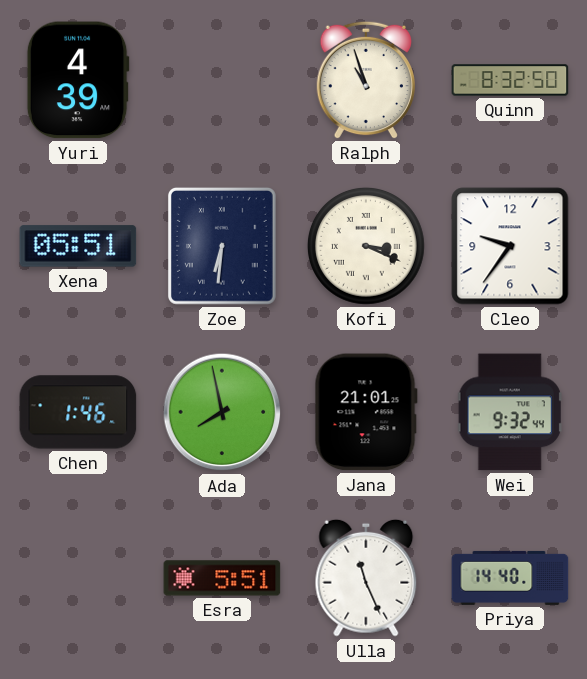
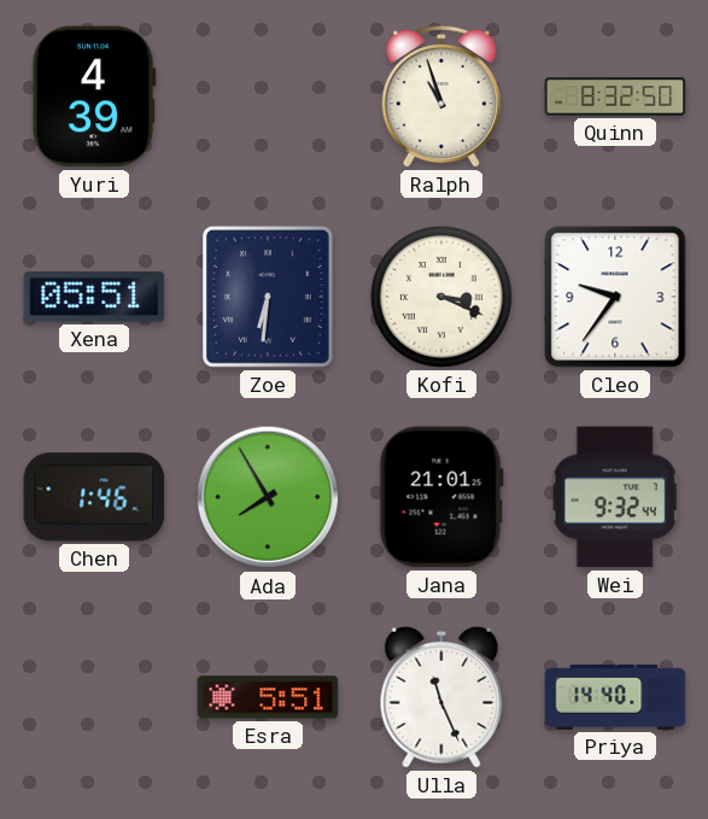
Ada: 7:58 -> 7:55 (268, 497)
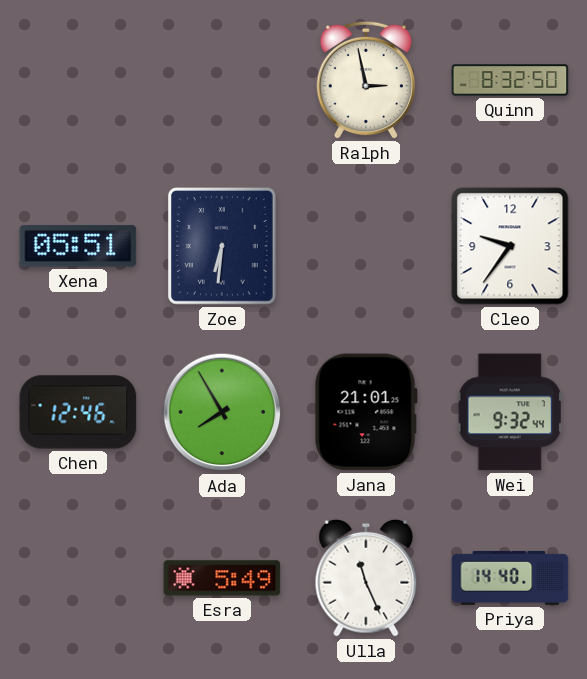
Yuri: 4:39 -> none (94, 96)
Ralph: 10:57 -> 2:58 (365, 80)
Kofi: 3:19 -> none (441, 297)
Chen: 1:46 -> 12:46 (78, 412)
Esra: 5:51 -> 5:49 (222, 578)
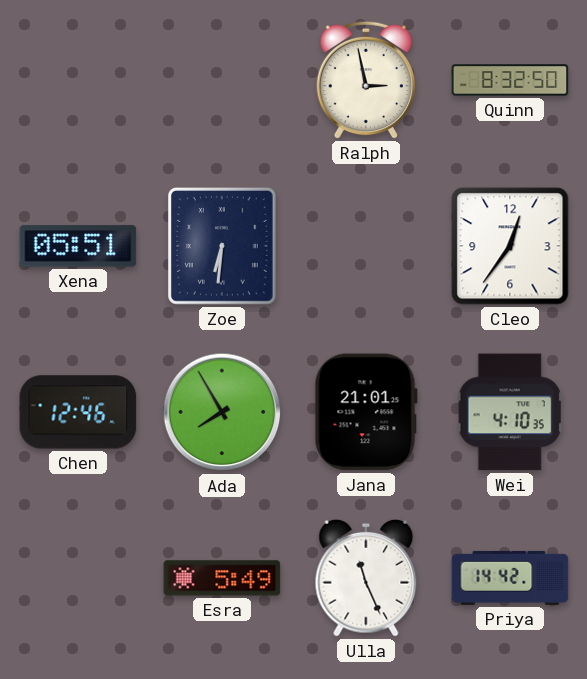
Cleo: 9:36 -> 12:36 (510, 246)
Wei: 9:32 -> 4:10 (510, 412)
Priya: 14:40 -> 14:42 (510, 578)
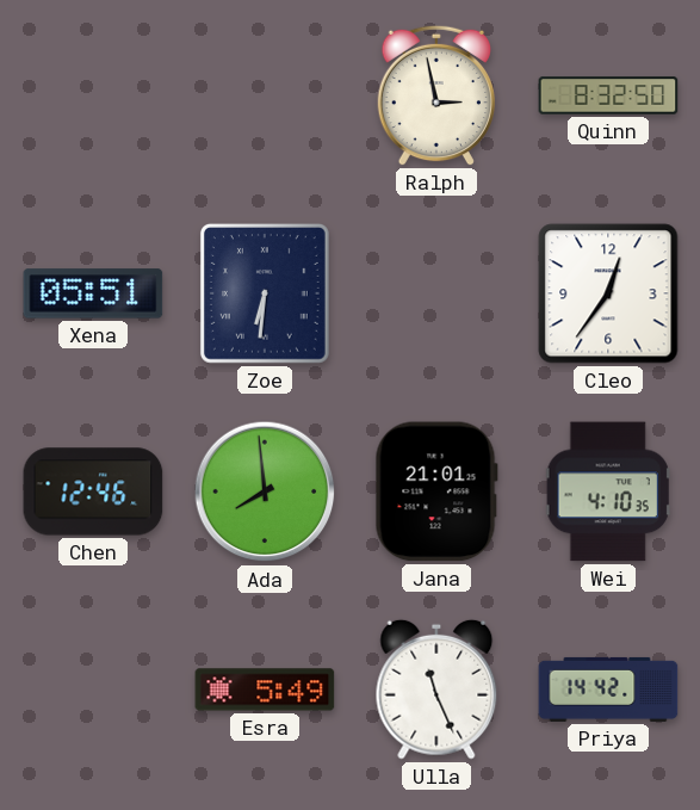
Ada: 7:55 -> 7:59 (265, 491)
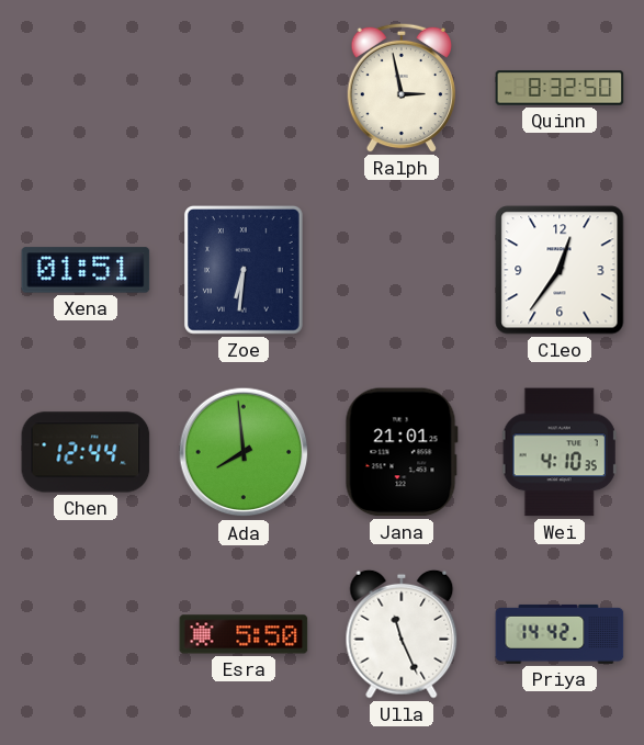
Xena: 05:51 -> 01:51 (86, 270)
Chen: 12:46 -> 12:44 (86, 452)
Esra: 5:49 -> 5:50 (244, 634)
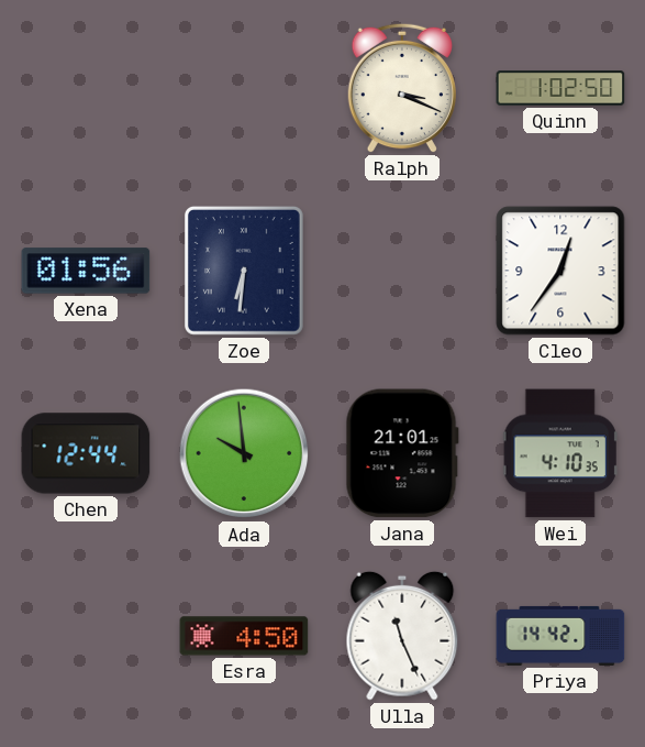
Ralph: 2:58 -> 3:19 (401, 88)
Quinn: 8:32 -> 1:02 (560, 88)
Xena: 01:51 -> 01:56 (86, 271)
Ada: 7:59 -> 9:59 (244, 453)
Esra: 5:50 -> 4:50 (244, 636)
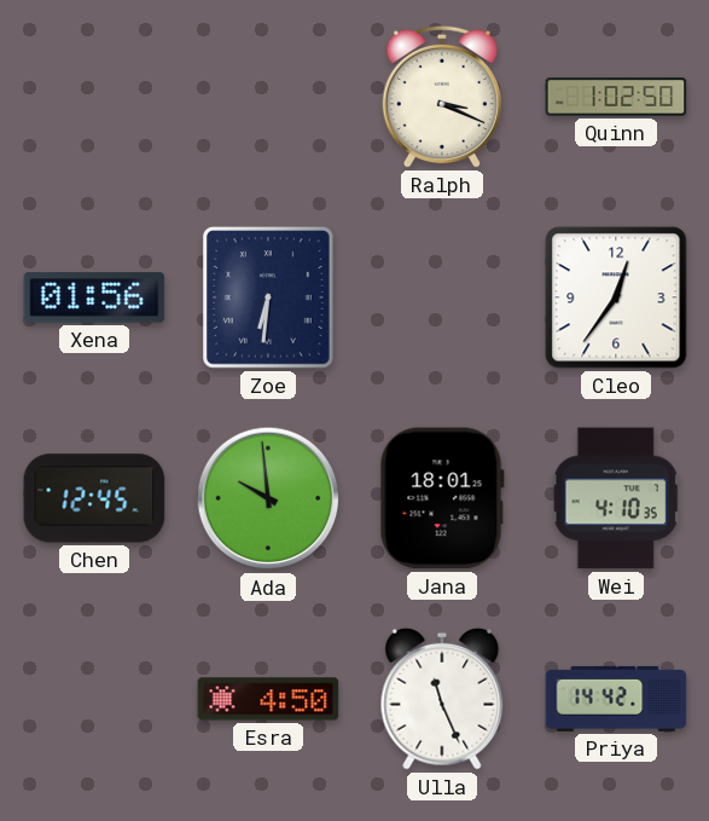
Chen: 12:44 -> 12:45 (94, 498)
Jana: 21:01 -> 18:01 (442, 498)
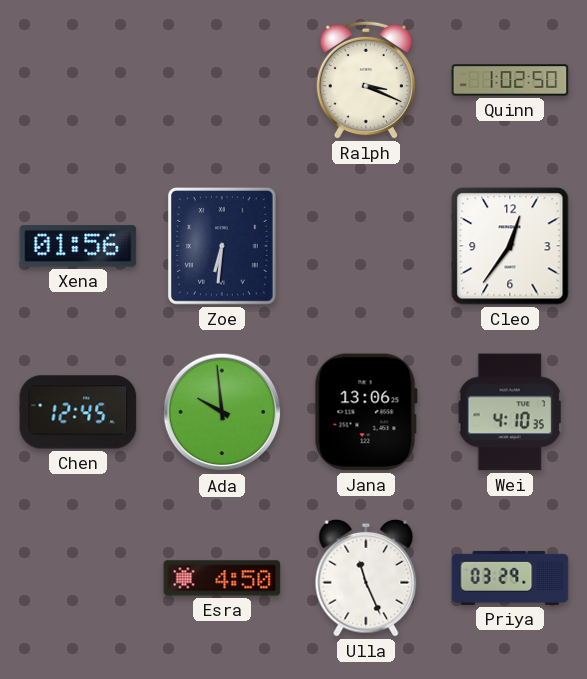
Jana: 18:01 -> 13:06 (366, 412)
Priya: 14:42 -> 03:29 (510, 578)
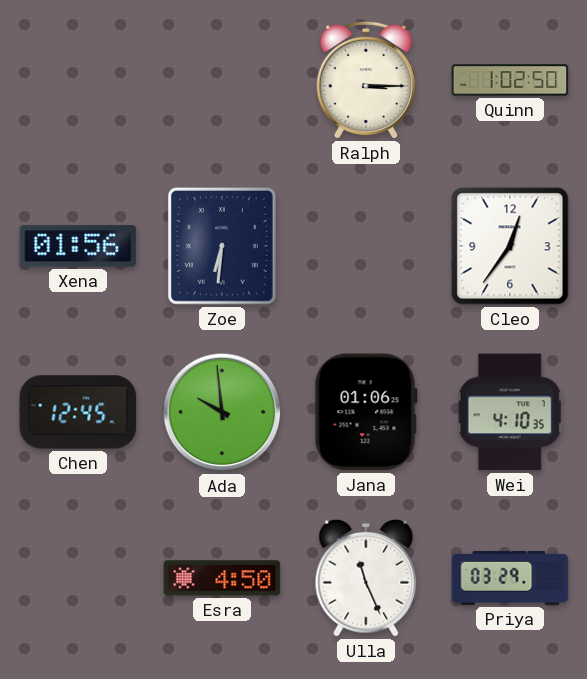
Ralph: 3:19 -> 3:15 (365, 80)
Jana: 13:06 -> 01:06 (366, 412)
